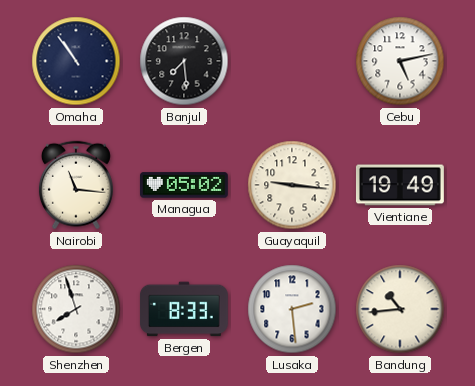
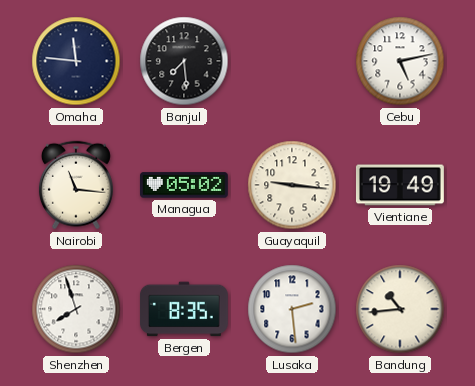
Omaha: 10:54 -> 11:46 (76, 61)
Bergen: 8:33 -> 8:35 (184, 309)
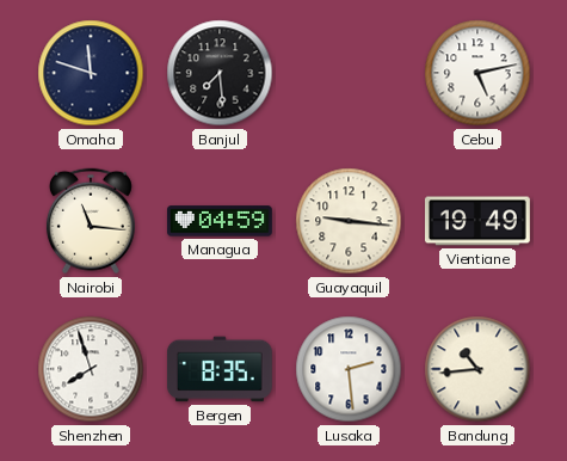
Omaha: 11:46 -> 11:48 (91, 73)
Managua: 05:02 -> 04:59 (220, 221)
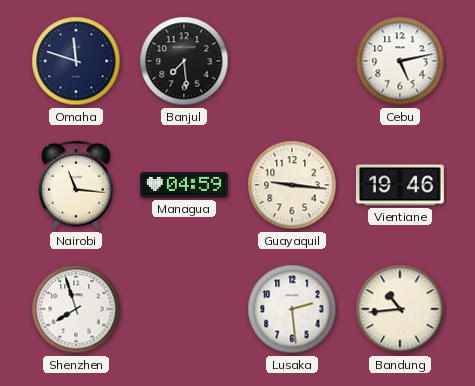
Vientiane: 19:49 -> 19:46 (400, 185)
Bergen: 8:35 -> none (220, 369)
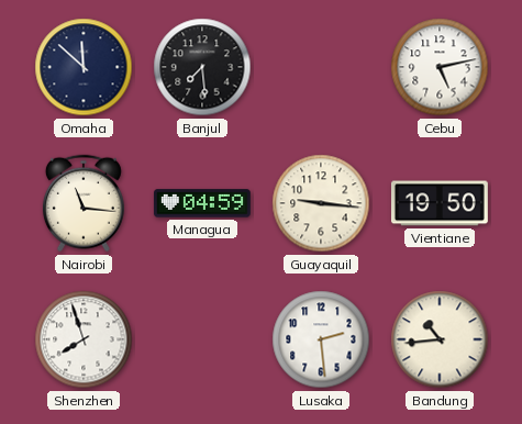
Omaha: 11:48 -> 11:52 (84, 67)
Vientiane: 19:46 -> 19:50 (440, 203)
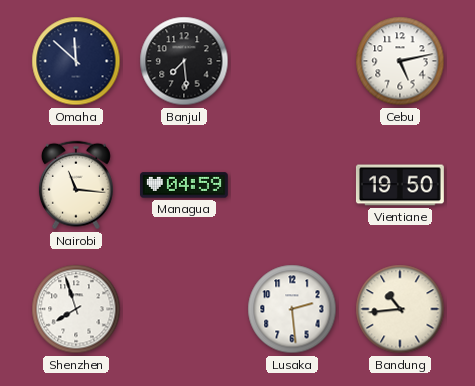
Guayaquil: 9:16 -> none (321, 203)
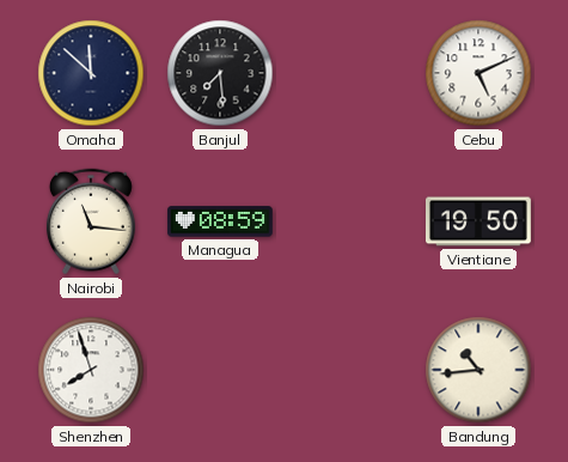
Cebu: 5:13 -> 5:11 (478, 73)
Managua: 04:59 -> 08:59 (220, 221)
Lusaka: 2:29 -> none (292, 309)
